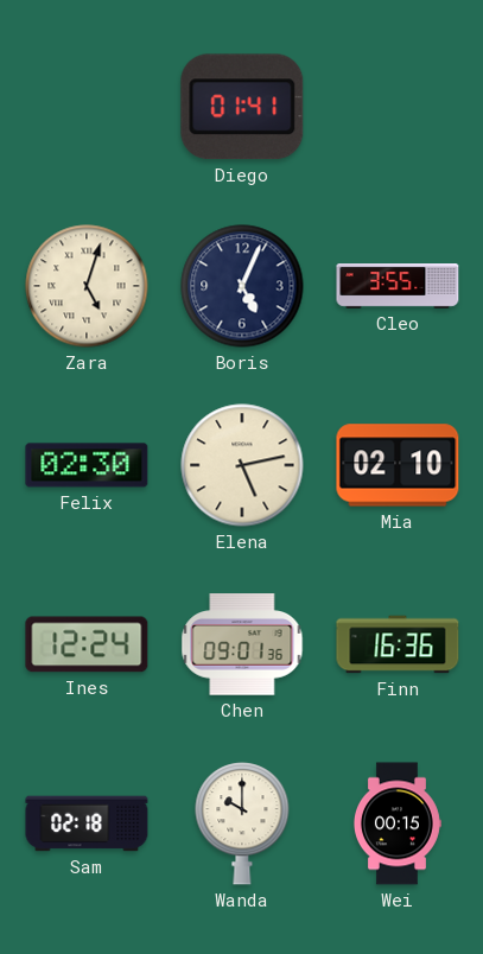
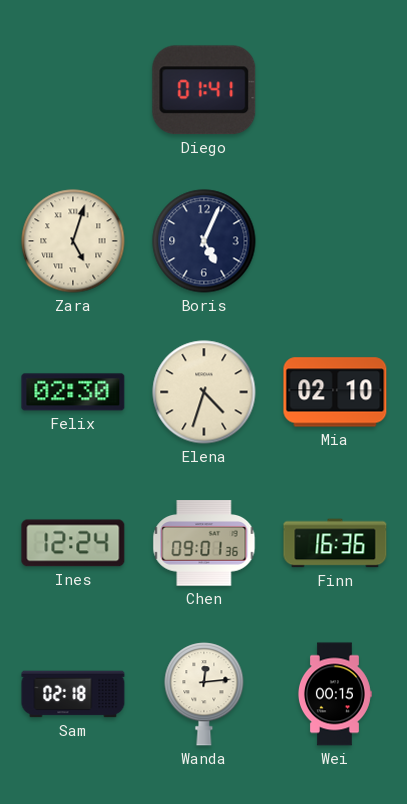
Cleo: 3:55 -> none (398, 287)
Elena: 5:13 -> 4:33 (204, 392)
Wanda: 10:00 -> 12:14 (204, 694)
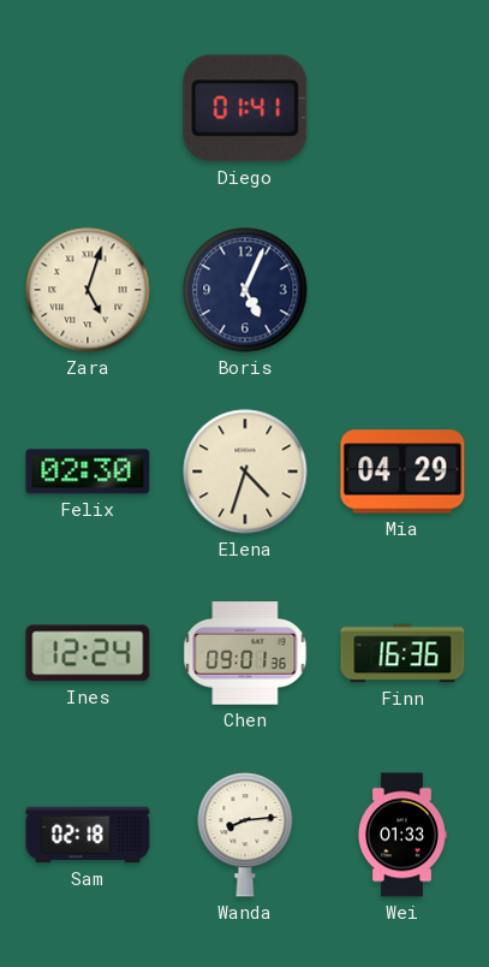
Mia: 02:10 -> 04:29 (402, 471)
Wanda: 12:14 -> 8:14 (245, 835)
Wei: 00:15 -> 01:33 (401, 835)
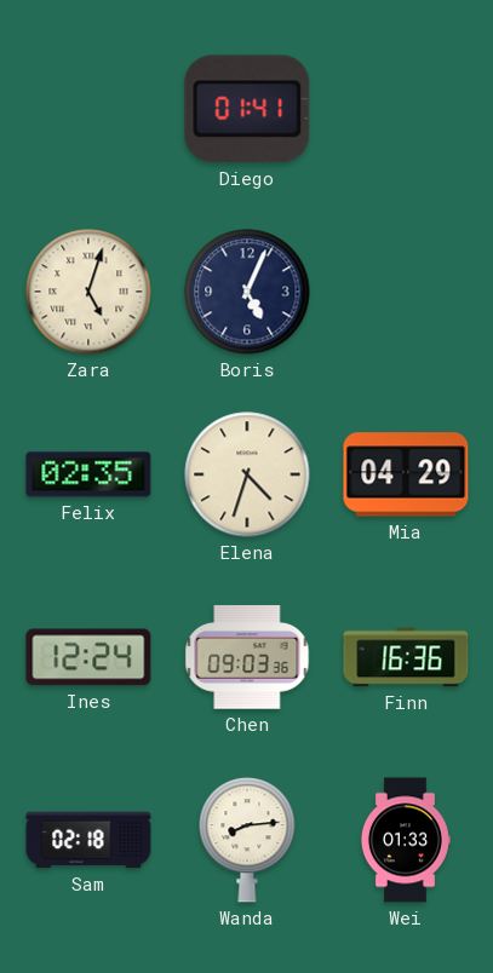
Felix: 02:30 -> 02:35 (88, 474)
Chen: 09:01 -> 09:03 (247, 657)
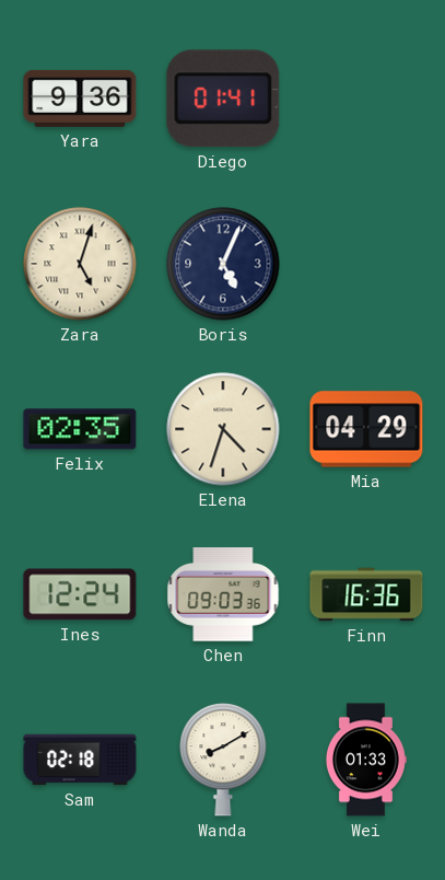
Yara: none -> 9:36 (80, 99)
Wanda: 8:14 -> 8:10 (223, 760)
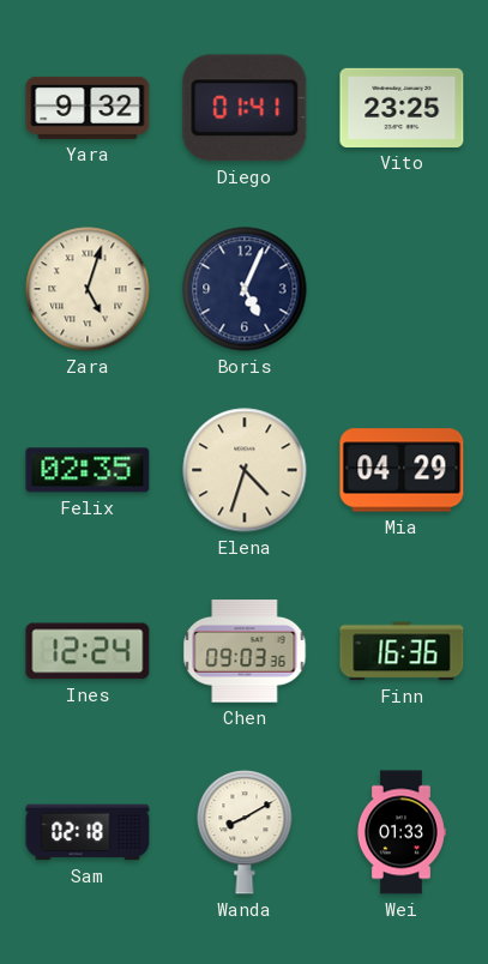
Yara: 9:36 -> 9:32 (88, 108)
Vito: none -> 23:25 (402, 108)
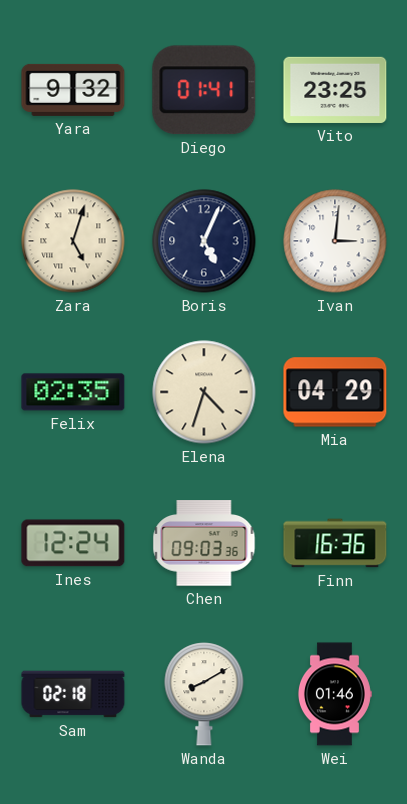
Ivan: none -> 3:01 (335, 241)
Wei: 01:33 -> 01:46 (334, 694)
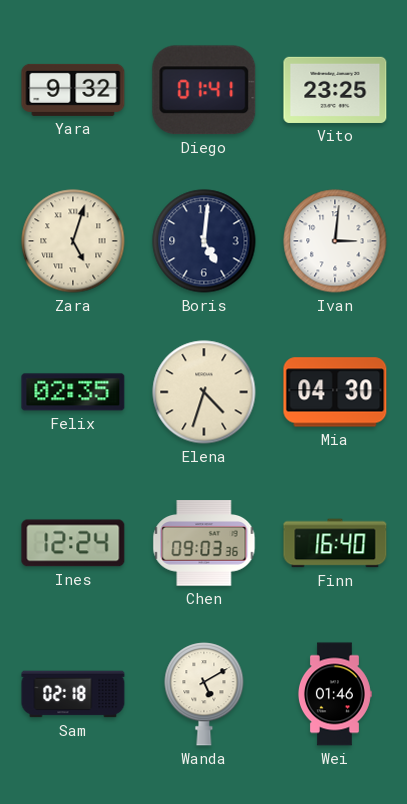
Boris: 5:04 -> 5:01 (204, 241)
Mia: 04:29 -> 04:30 (335, 392)
Finn: 16:36 -> 16:40 (335, 543)
Wanda: 8:10 -> 5:10 (204, 694)
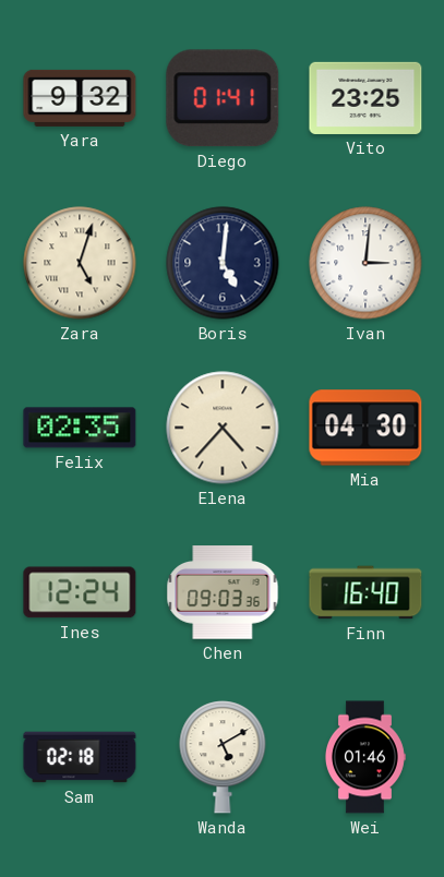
Elena: 4:33 -> 4:37 (223, 428)
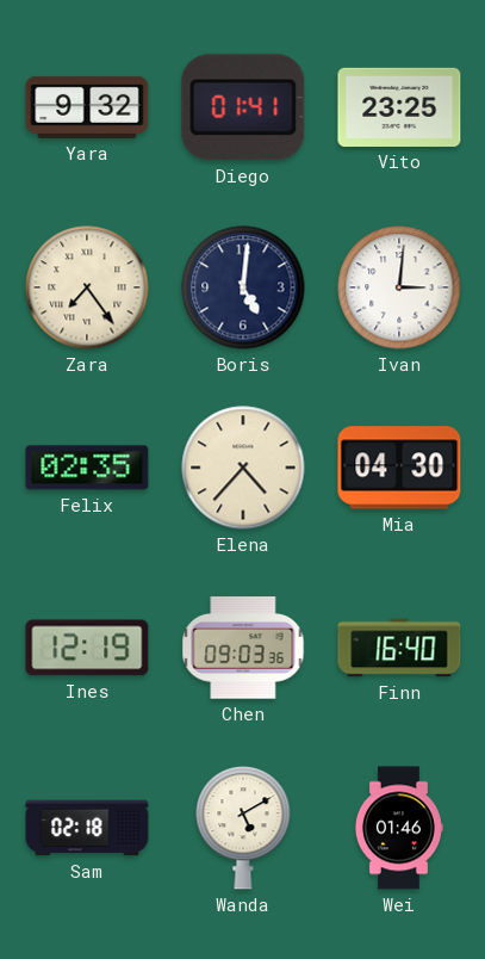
Zara: 5:03 -> 7:24 (87, 287)
Ines: 12:24 -> 12:19 (87, 648)
